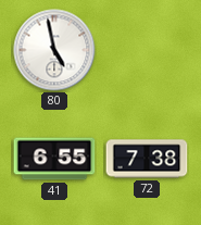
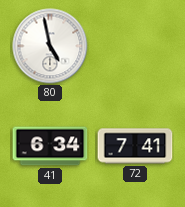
41: 6:55 -> 6:34 (50, 146)
72: 7:38 -> 7:41 (135, 146)
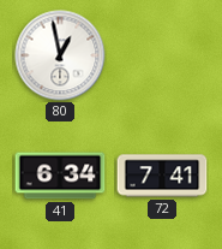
80: 4:58 -> 12:58 (60, 55)
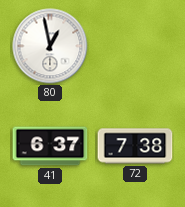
41: 6:34 -> 6:37 (50, 146)
72: 7:41 -> 7:38 (135, 146)
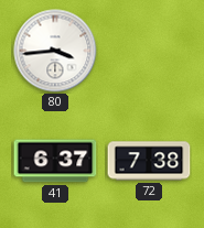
80: 12:58 -> 3:44 (55, 51)
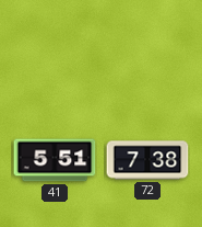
80: 3:44 -> none (55, 51)
41: 6:37 -> 5:51 (55, 160)
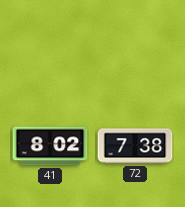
41: 5:51 -> 8:02 (50, 146)
